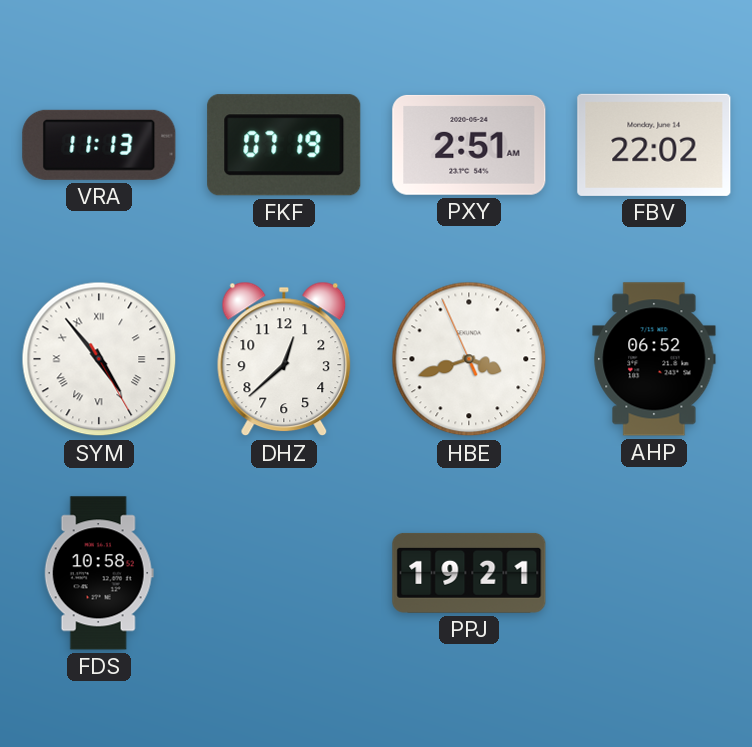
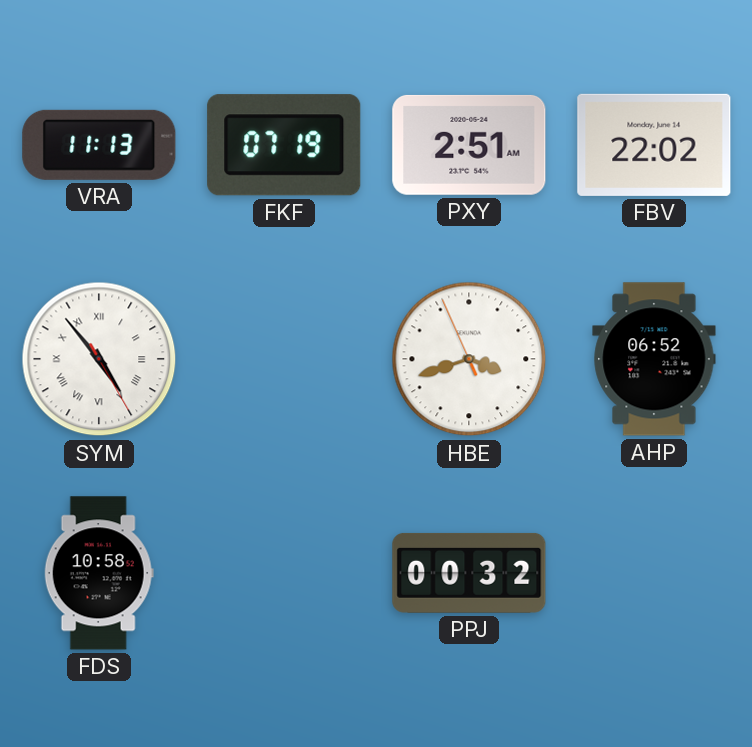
DHZ: 12:38 -> none (284, 359)
PPJ: 19:21 -> 00:32 (469, 573)
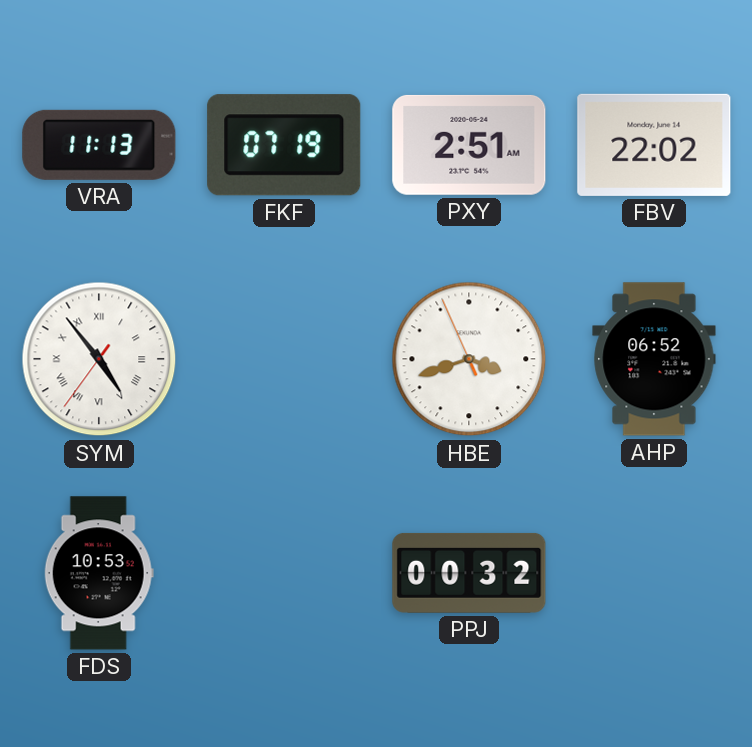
SYM: 4:53:25 -> 4:53:36 (99, 359)
FDS: 10:58 -> 10:53 (99, 573)
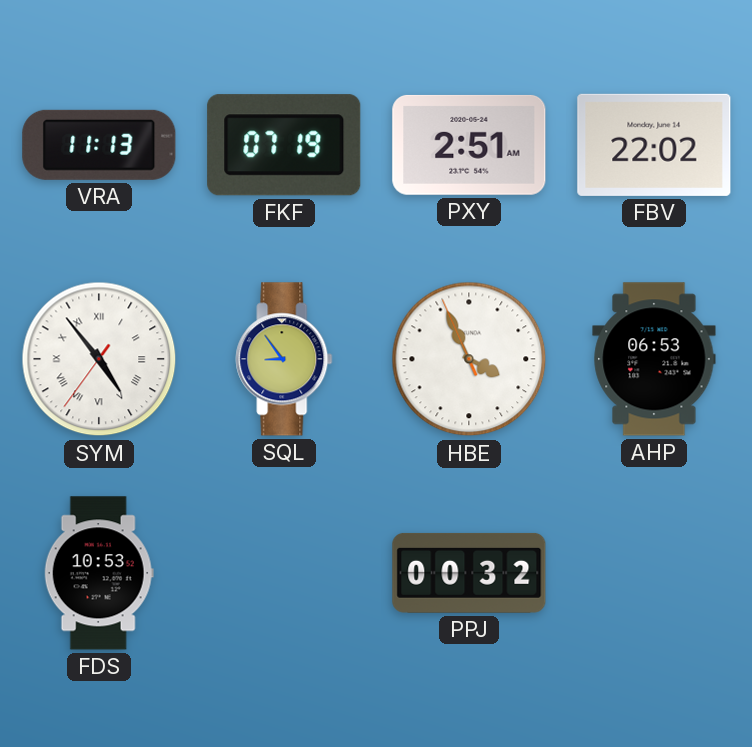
SQL: none -> 8:54 (284, 359)
HBE: 3:41 -> 3:55 (469, 359)
AHP: 06:52 -> 06:53 (654, 359)
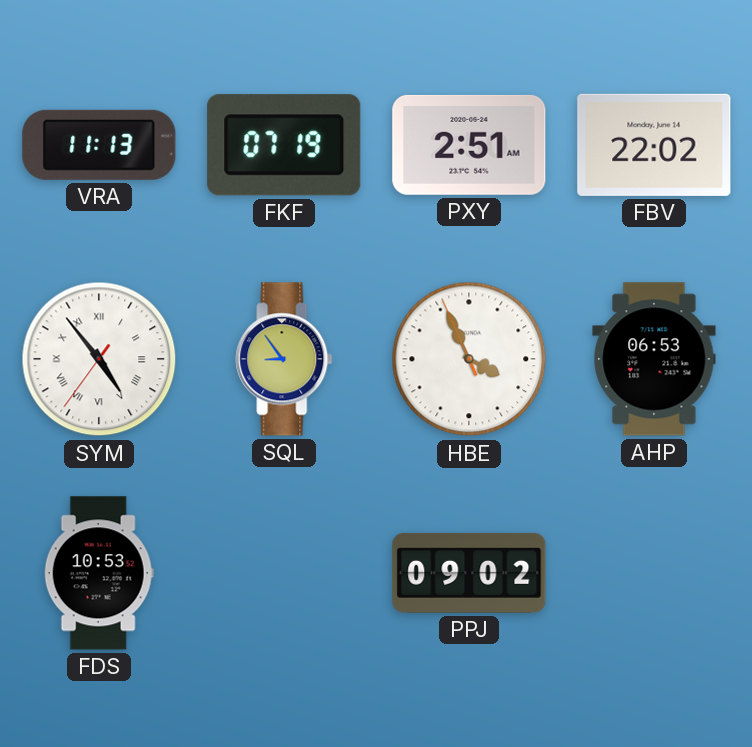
PPJ: 00:32 -> 09:02 (469, 573)
